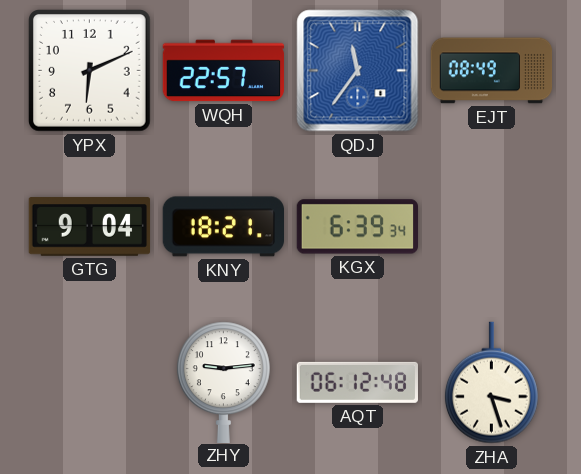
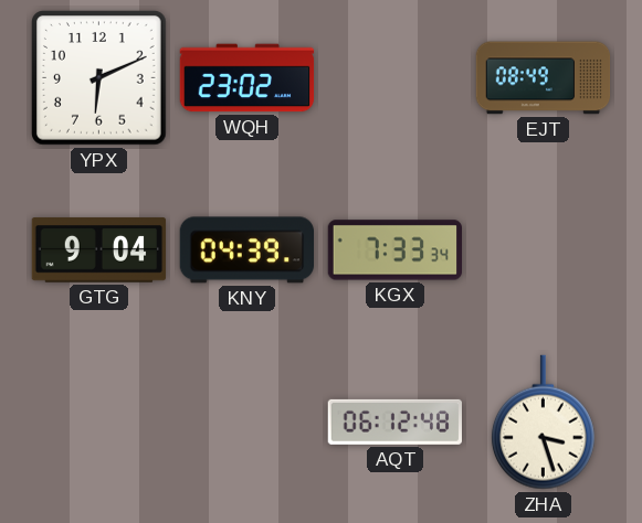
WQH: 22:57 -> 23:02 (248, 78)
QDJ: 11:36 -> none (358, 71)
KNY: 18:21 -> 04:39 (246, 250)
KGX: 6:39 -> 7:33 (396, 250)
ZHY: 9:14 -> none (223, 382)
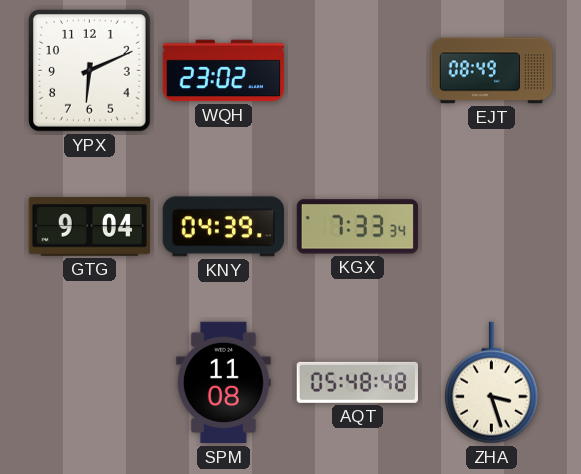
SPM: none -> 11:08 (223, 383)
AQT: 06:12 -> 05:48 (357, 382)
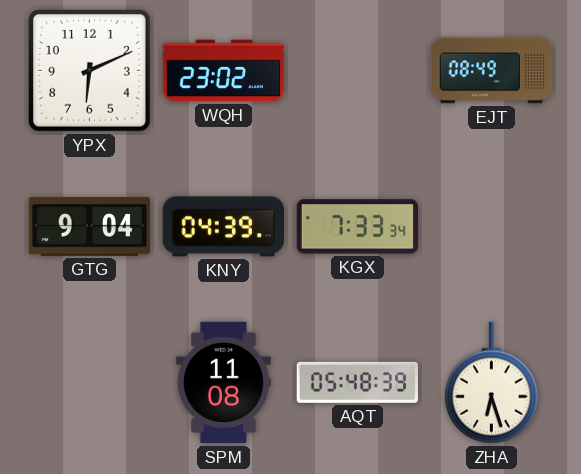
AQT: 05:48:48 -> 05:48:39 (357, 382)
ZHA: 3:27 -> 6:27 (491, 383)
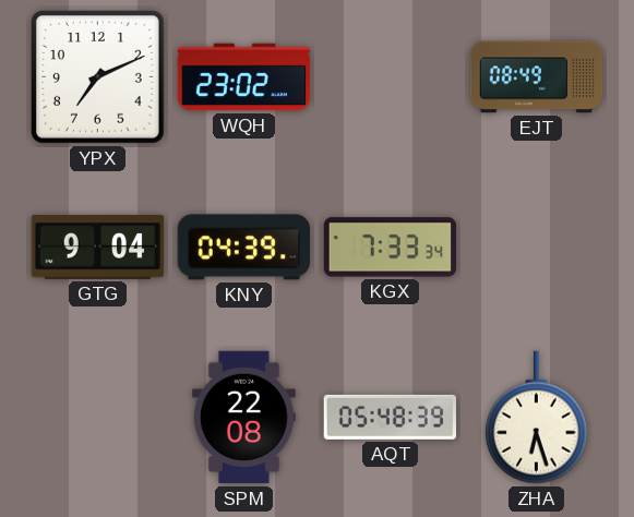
YPX: 6:11 -> 7:11 (98, 77)
SPM: 11:08 -> 22:08 (243, 418)
